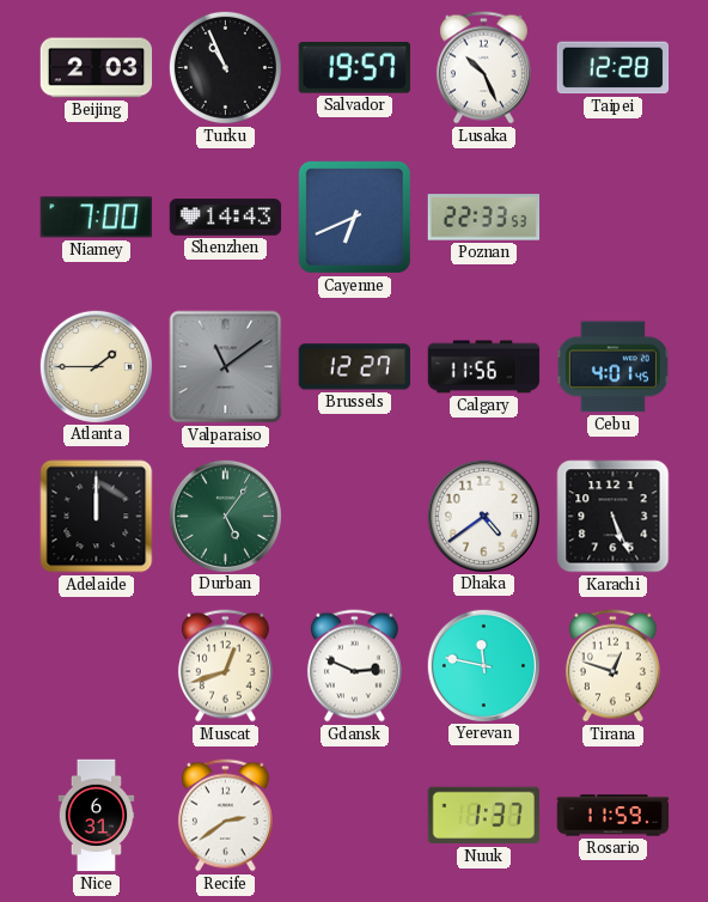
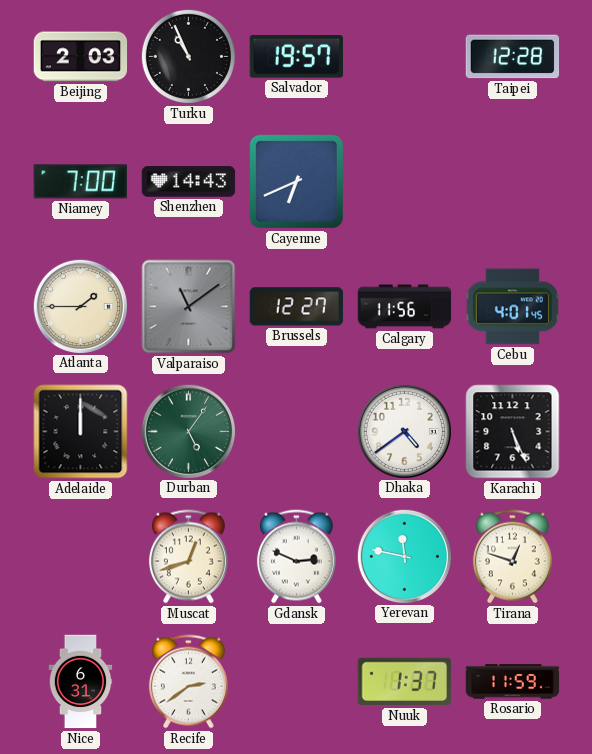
Lusaka: 10:26 -> none (483, 68)
Poznan: 22:33 -> none (484, 218)
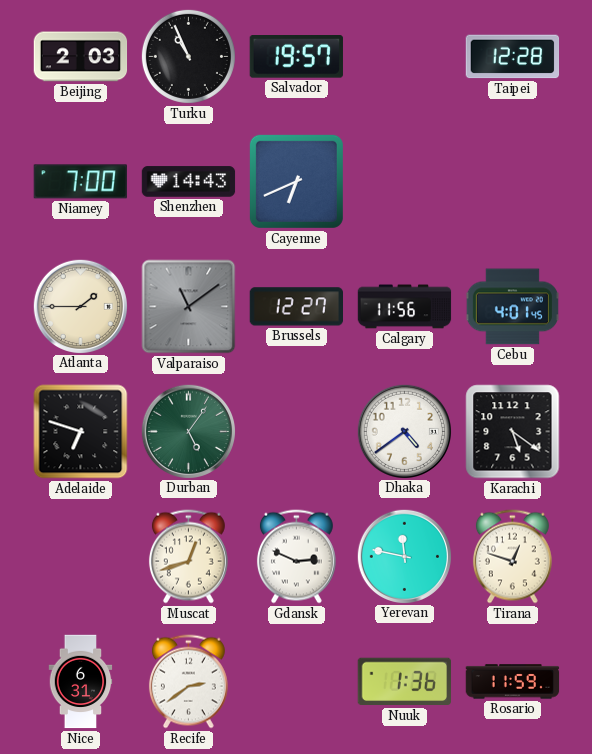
Adelaide: 12:00 -> 6:48 (81, 432)
Karachi: 5:26 -> 5:21 (513, 432)
Nuuk: 1:37 -> 1:36 (405, 682)
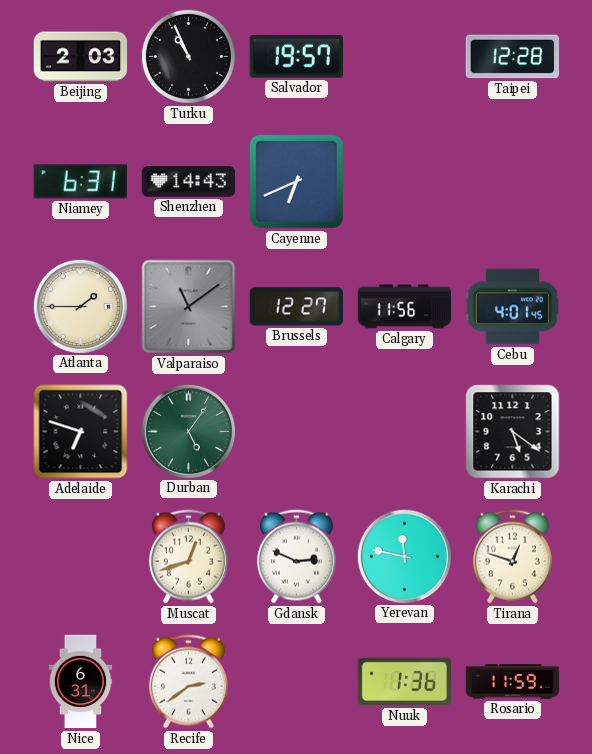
Niamey: 7:00 -> 6:31 (80, 182)
Dhaka: 4:39 -> none (404, 431)
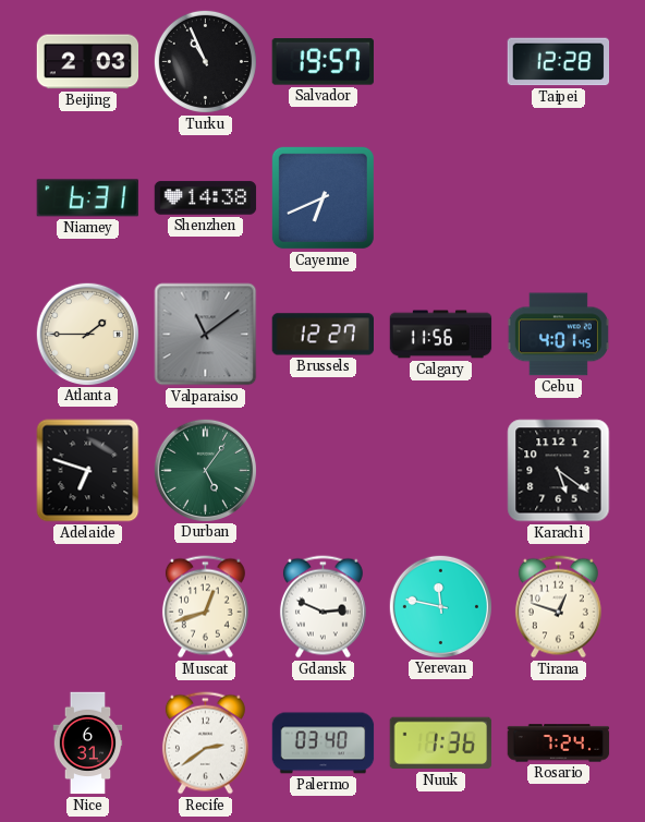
Shenzhen: 14:43 -> 14:38 (206, 198)
Palermo: none -> 03:40 (324, 744)
Rosario: 11:59 -> 7:24 (559, 744)
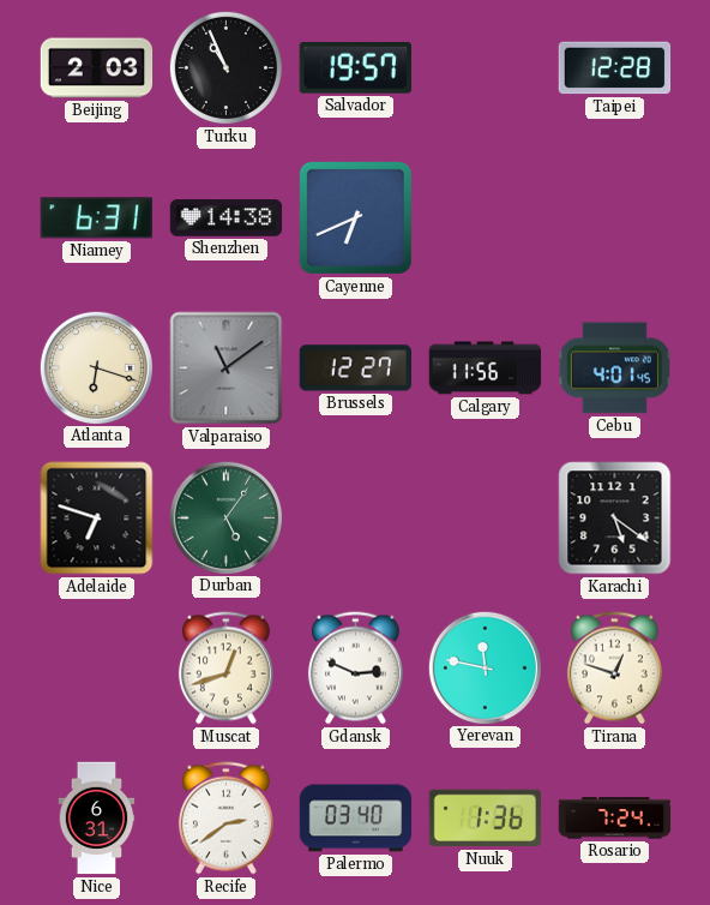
Atlanta: 1:45 -> 6:18 (96, 367)
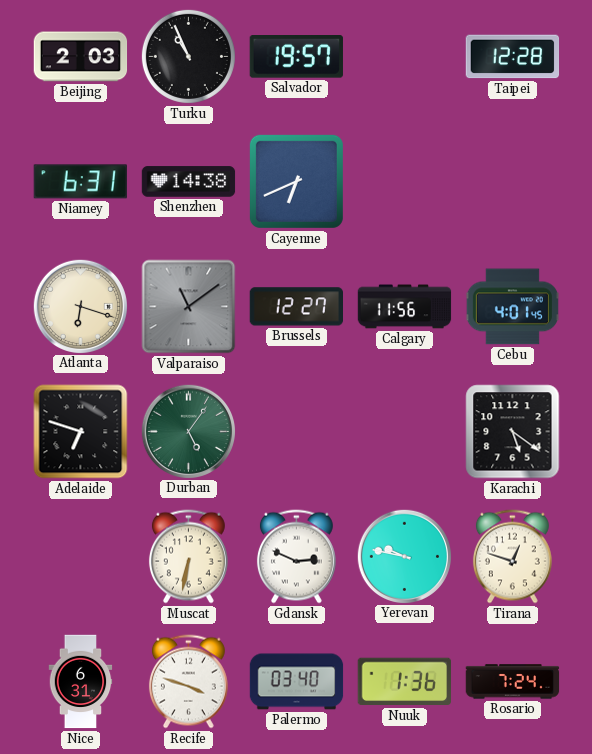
Muscat: 12:42 -> 6:32 (188, 557)
Yerevan: 11:47 -> 9:47 (404, 556)
Recife: 2:39 -> 3:48 (188, 682)
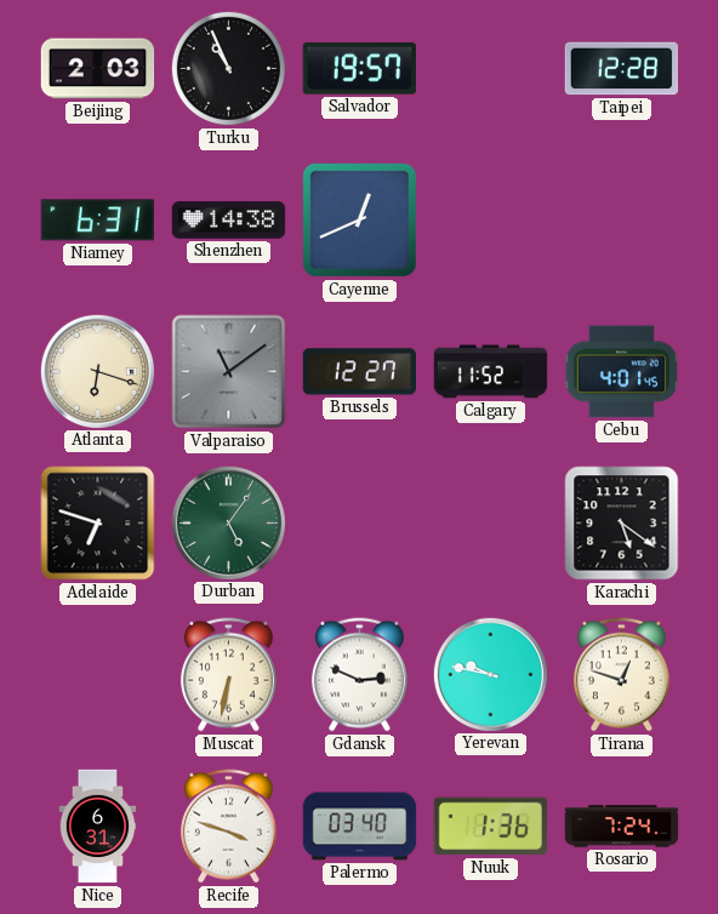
Cayenne: 6:41 -> 12:41 (359, 219)
Calgary: 11:56 -> 11:52 (491, 372)
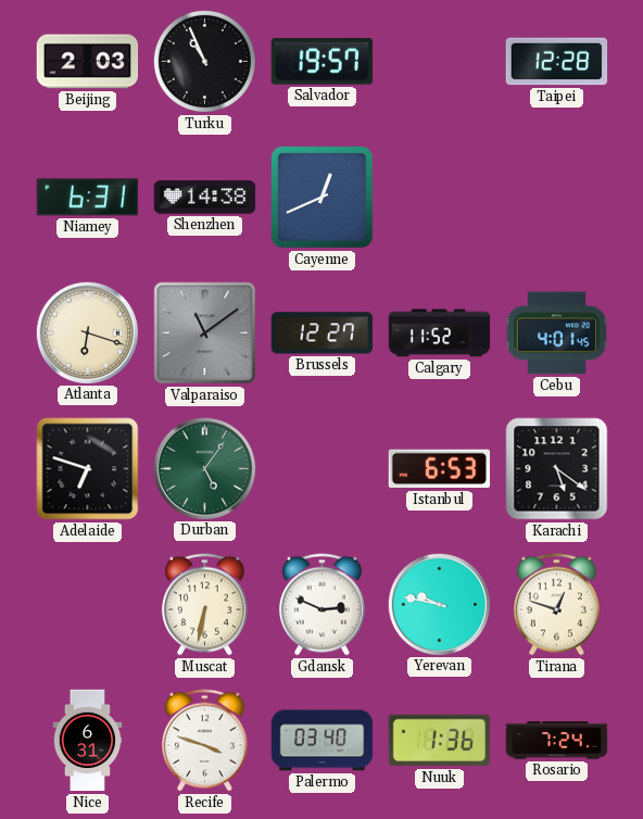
Istanbul: none -> 6:53 (439, 469)
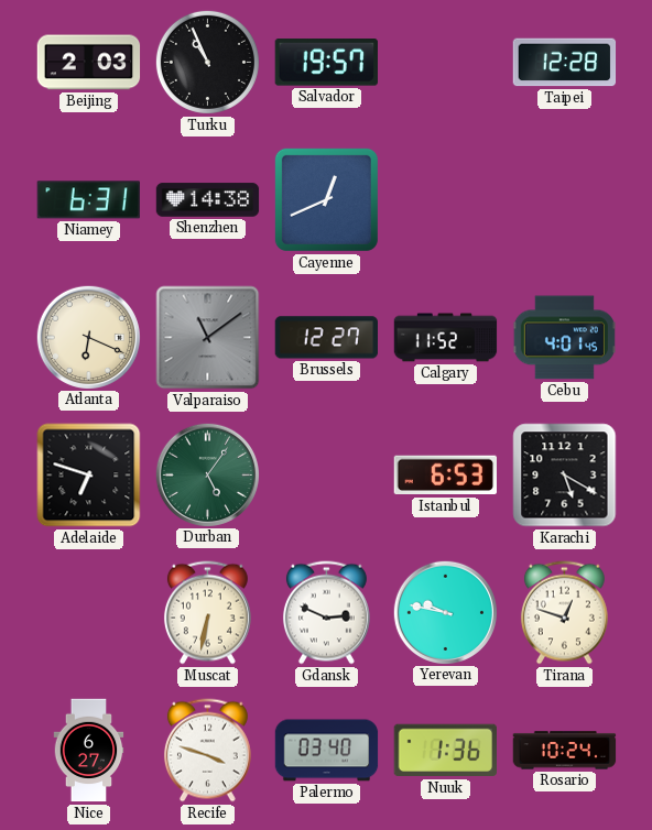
Atlanta: 6:18 -> 6:19 (88, 337)
Karachi: 5:21 -> 5:20 (565, 476)
Nice: 6:31 -> 6:27 (89, 751)
Rosario: 7:24 -> 10:24 (565, 751)
